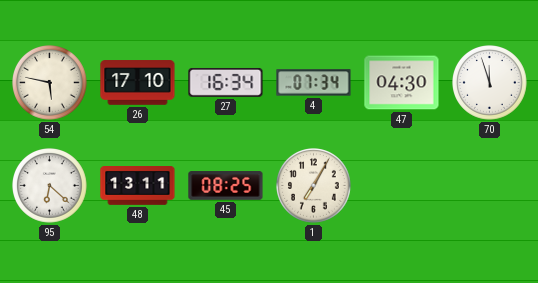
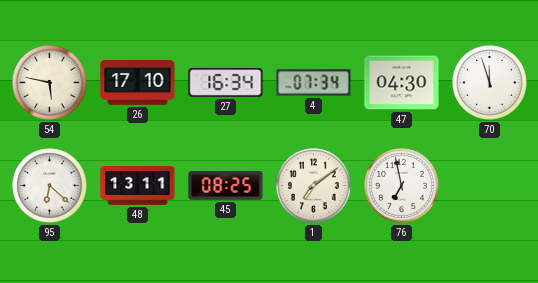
1: 7:05 -> 7:09 (314, 186)
76: none -> 6:58 (402, 186)
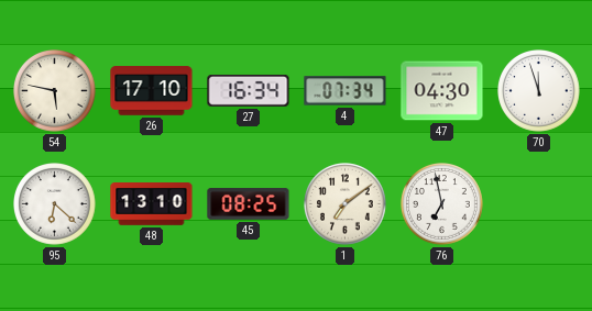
48: 13:11 -> 13:10 (152, 204)
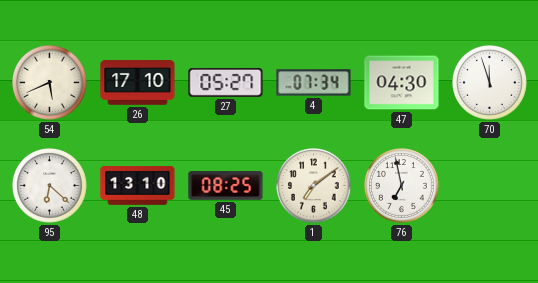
54: 5:47 -> 5:41 (50, 83)
27: 16:34 -> 05:27 (226, 82)
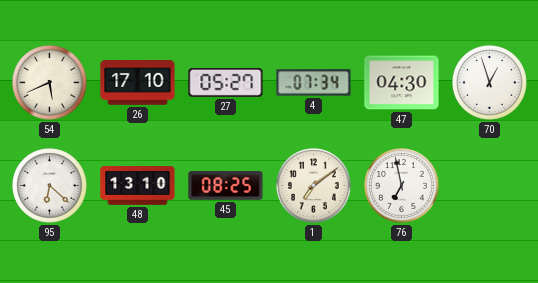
70: 11:57 -> 12:57 (490, 83)
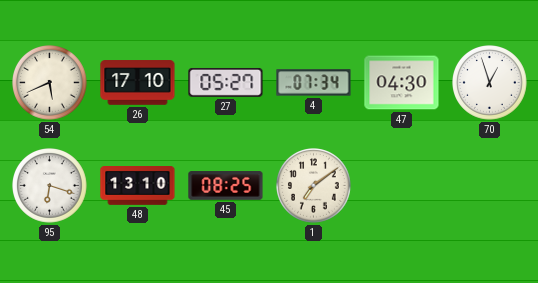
95: 6:22 -> 6:18 (50, 186)
76: 6:58 -> none (402, 186)
